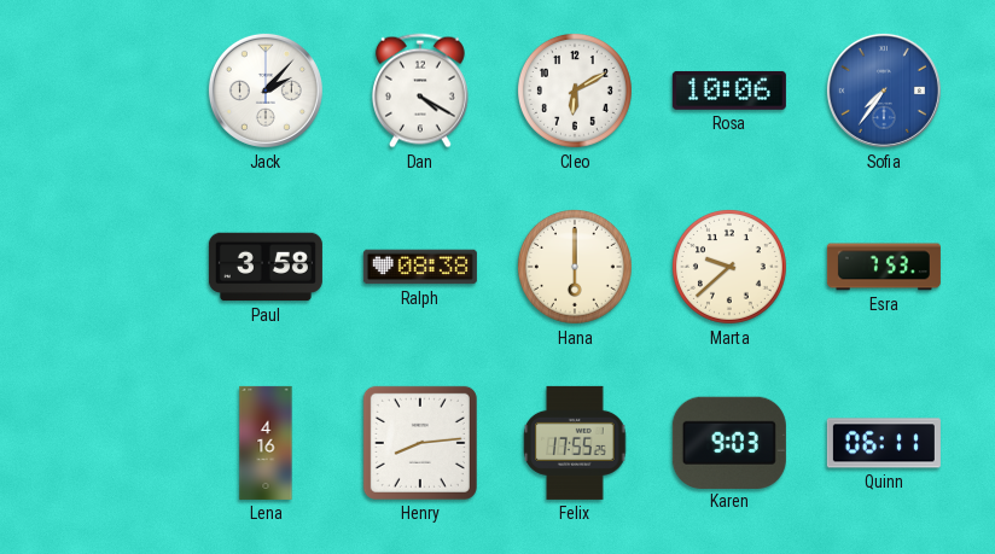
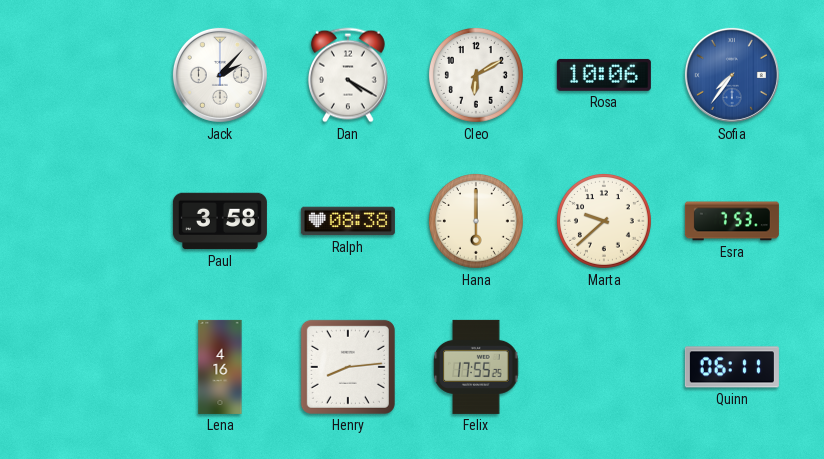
Karen: 9:03 -> none (729, 442)
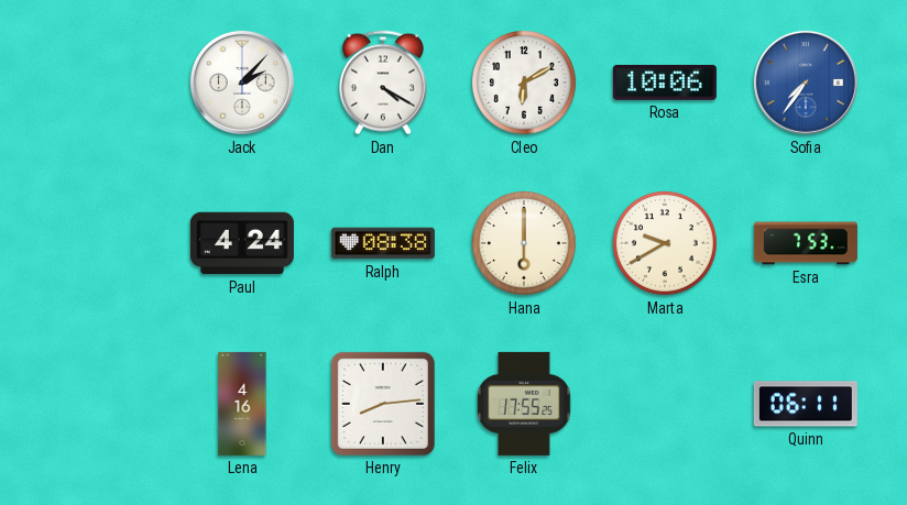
Paul: 3:58 -> 4:24 (242, 243)
Marta: 9:38 -> 9:40 (665, 243)
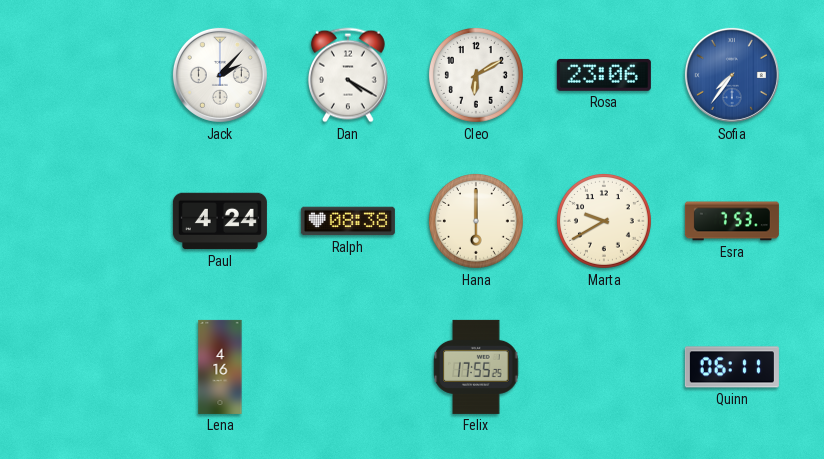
Rosa: 10:06 -> 23:06 (604, 75)
Henry: 8:14 -> none (383, 404)
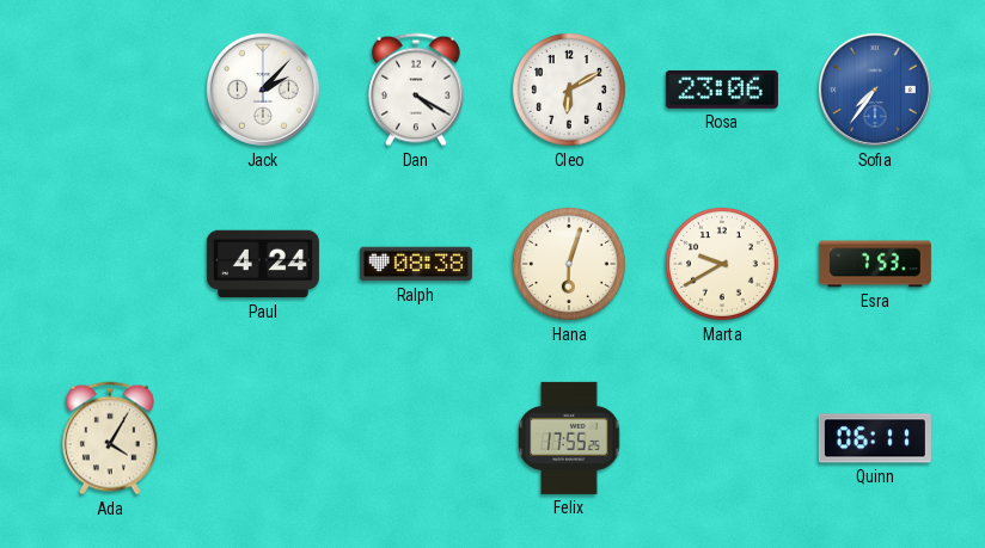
Hana: 6:00 -> 6:03 (569, 264)
Ada: none -> 4:05 (110, 438)
Lena: 4:16 -> none (220, 367)
